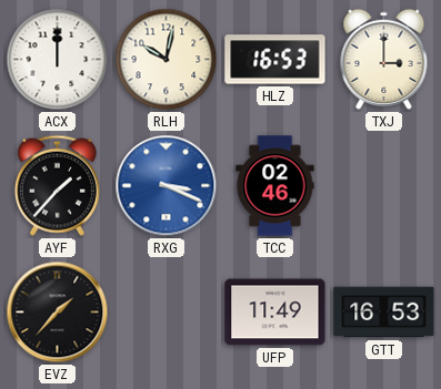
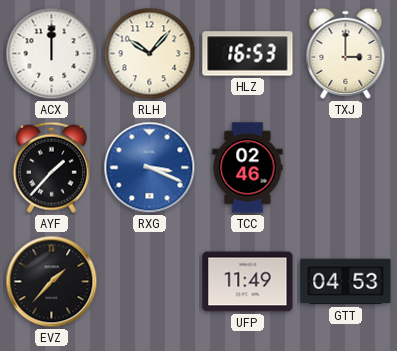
RLH: 10:02 -> 10:07 (150, 54)
GTT: 16:53 -> 04:53 (346, 282)
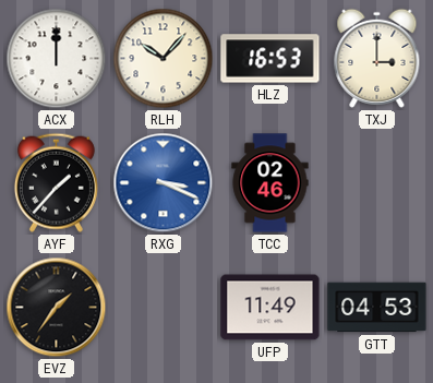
EVZ: 1:37 -> 1:36 (57, 308)
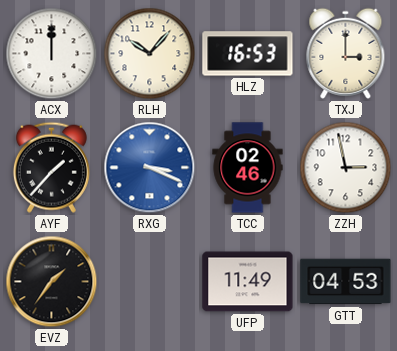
ZZH: none -> 2:58 (346, 168)
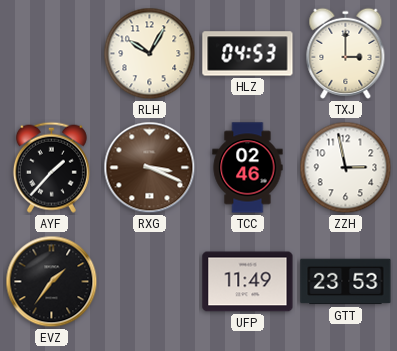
ACX: 12:00 -> none (52, 54)
RLH: 10:07 -> 10:05 (150, 54)
HLZ: 16:53 -> 04:53 (248, 54)
RXG dial: blue -> brown (150, 168)
GTT: 04:53 -> 23:53 (346, 282)
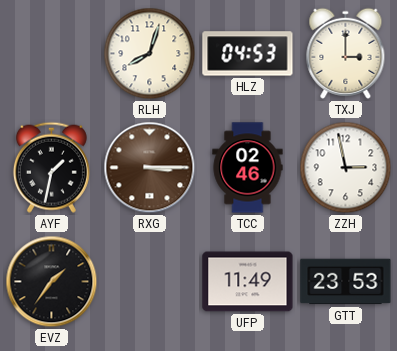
RLH: 10:05 -> 8:03 (150, 54)
AYF: 1:37 -> 1:32 (51, 167)
RXG: 3:19 -> 3:15 (150, 168)
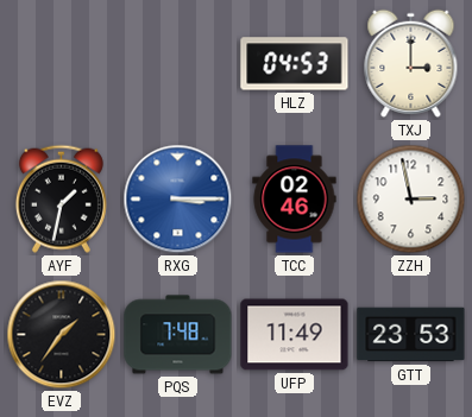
RLH: 8:03 -> none (150, 54)
RXG dial: brown -> blue (178, 200)
PQS: none -> 7:48 (178, 335)
